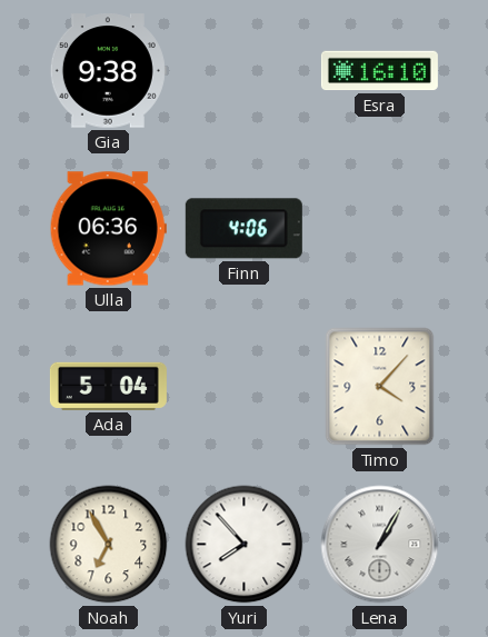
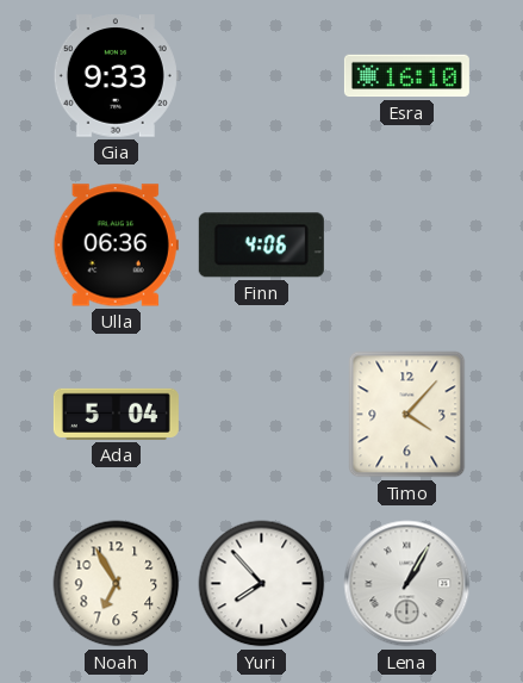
Gia: 9:38 -> 9:33 (116, 76)
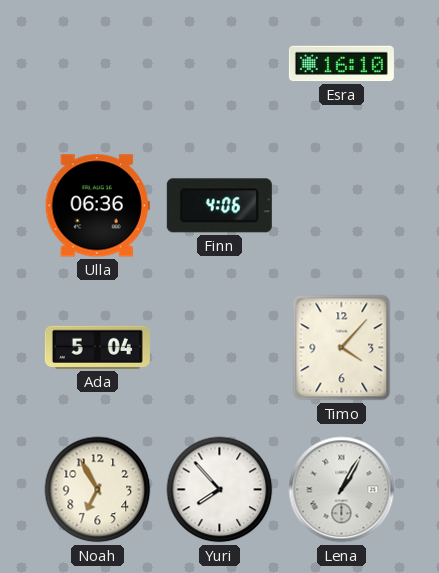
Gia: 9:33 -> none (116, 76)
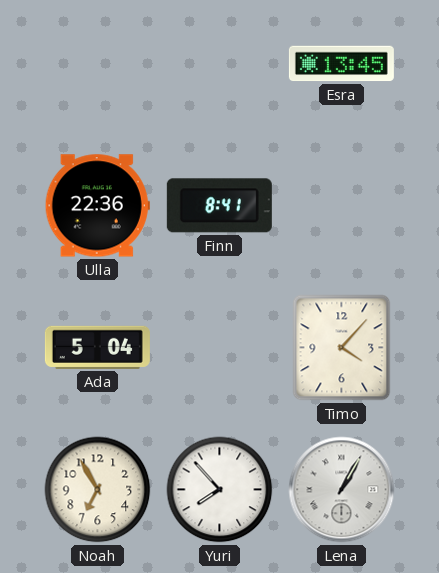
Esra: 16:10 -> 13:45 (341, 64)
Ulla: 06:36 -> 22:36 (97, 206)
Finn: 4:06 -> 8:41 (219, 206)
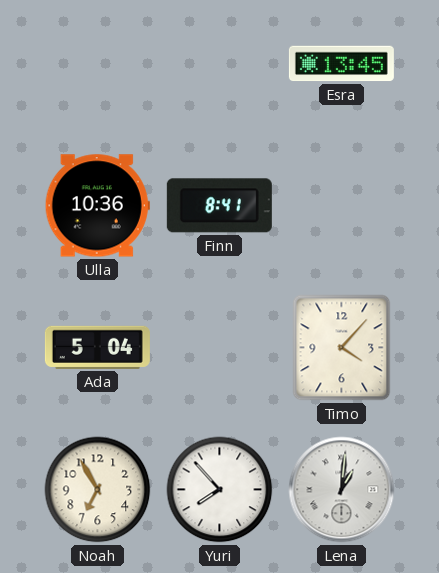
Ulla: 22:36 -> 10:36 (97, 206)
Lena: 1:05 -> 1:01 (342, 490)
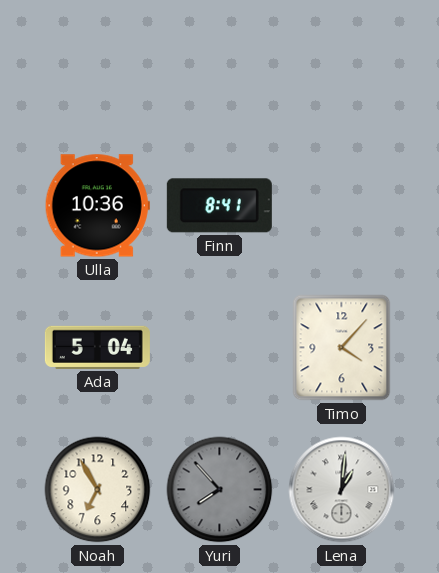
Esra: 13:45 -> none (341, 64)
Yuri dial: white -> grey (220, 490)
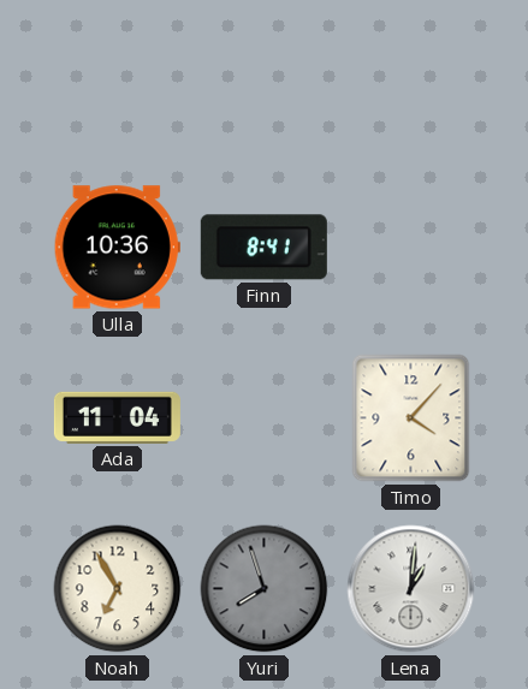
Ada: 5:04 -> 11:04 (117, 417)
Yuri: 7:53 -> 7:57 (265, 589)
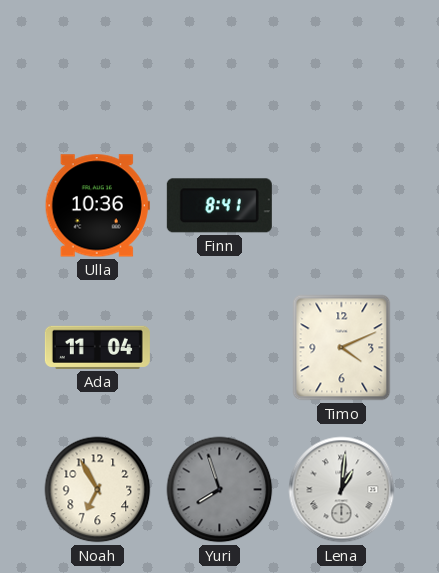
Timo: 4:07 -> 4:11 (342, 348)
